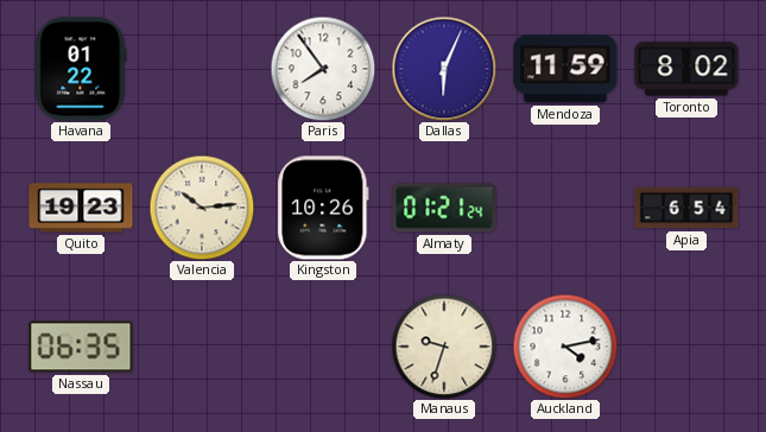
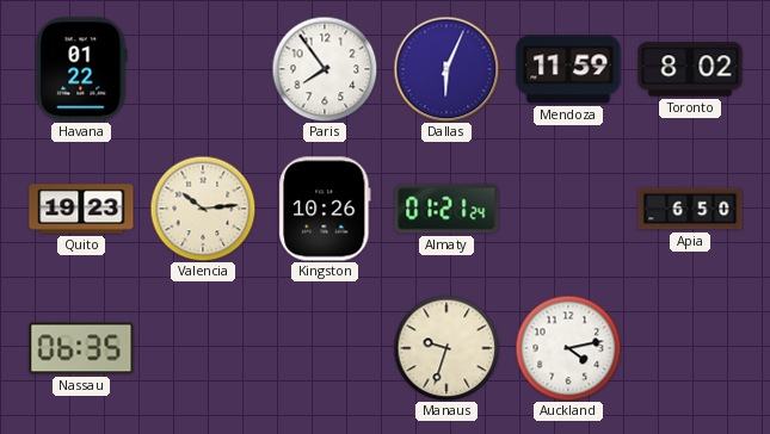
Apia: 6:54 -> 6:50 (690, 209)
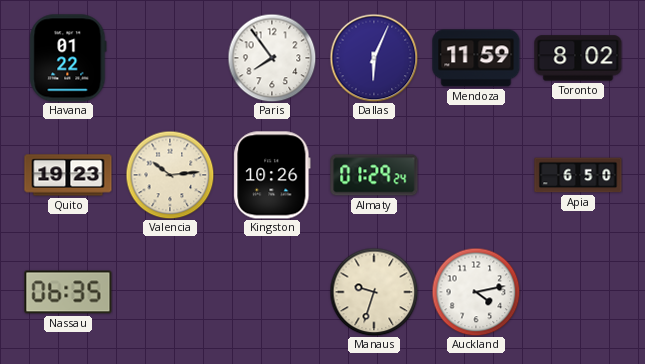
Almaty: 01:21 -> 01:29 (374, 175)
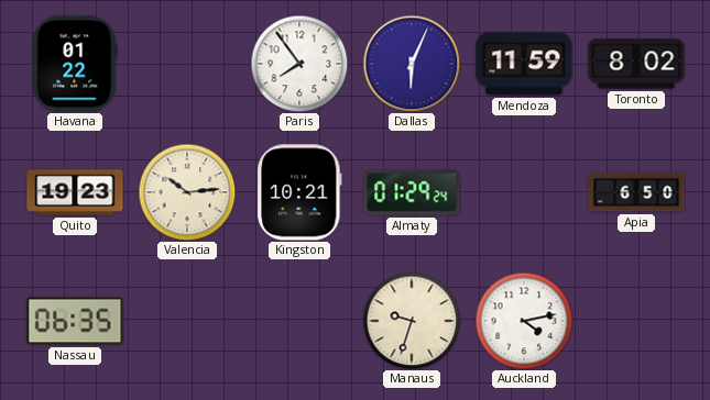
Kingston: 10:26 -> 10:21 (299, 192)
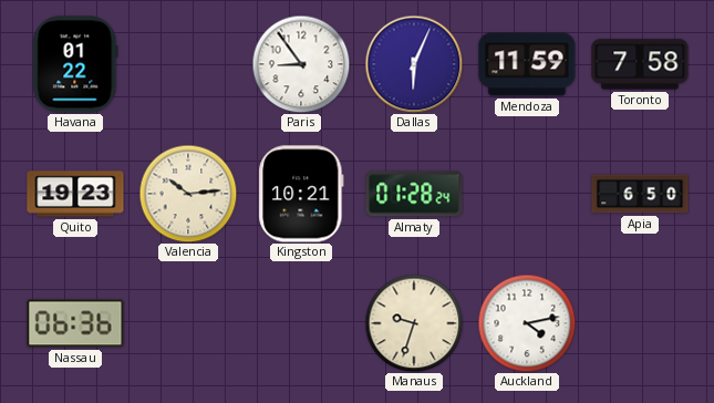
Paris: 7:54 -> 8:54 (301, 64)
Toronto: 8:02 -> 7:58 (640, 64)
Almaty: 01:29 -> 01:28 (414, 194)
Nassau: 06:35 -> 06:36 (75, 323)
